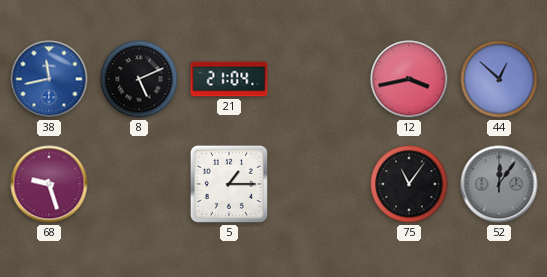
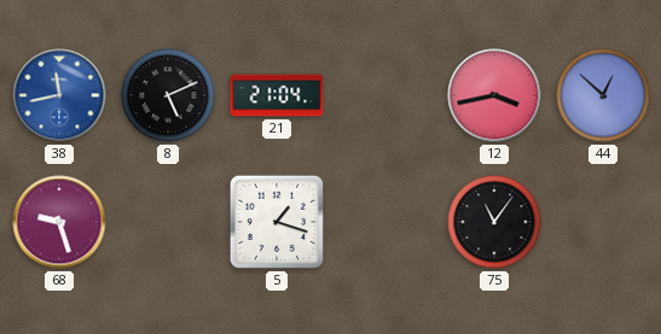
5: 1:15 -> 1:18 (277, 222)
52: 12:06 -> none (499, 184)
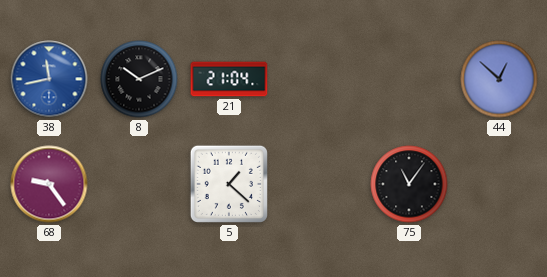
8: 5:11 -> 10:11 (139, 79)
12: 3:43 -> none (494, 95)
68: 9:27 -> 9:24 (49, 184)
5: 1:18 -> 1:22 (229, 184)
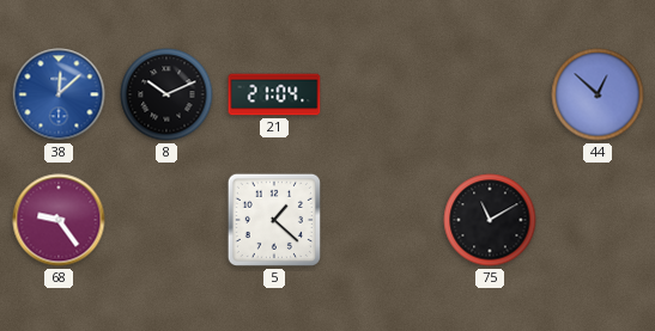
38: 11:43 -> 12:08 (59, 94)
75: 11:06 -> 11:10 (490, 220)
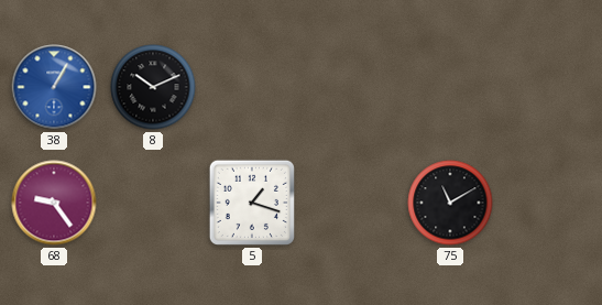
38: 12:08 -> 1:05 (54, 87)
21: 21:04 -> none (274, 94)
44: 12:52 -> none (598, 94)
5: 1:22 -> 1:18 (252, 203)
